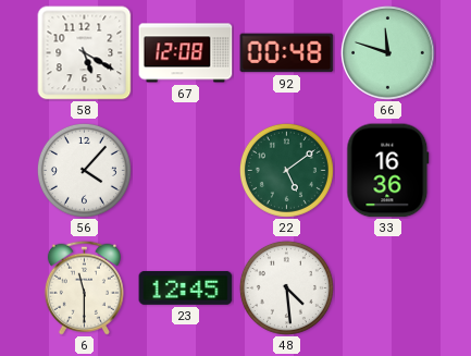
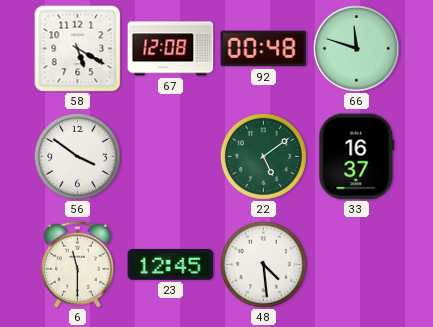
56: 4:07 -> 3:51 (77, 156)
33: 16:36 -> 16:37 (357, 157)
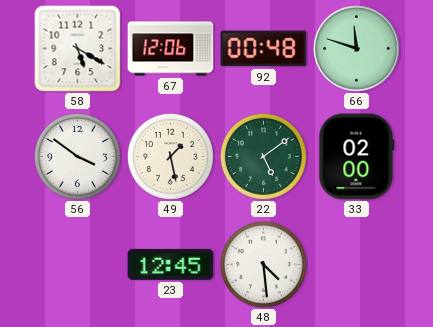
67: 12:08 -> 12:06 (171, 49)
49: none -> 1:28 (170, 156)
33: 16:37 -> 02:00 (357, 157)
6: 11:30 -> none (77, 264)
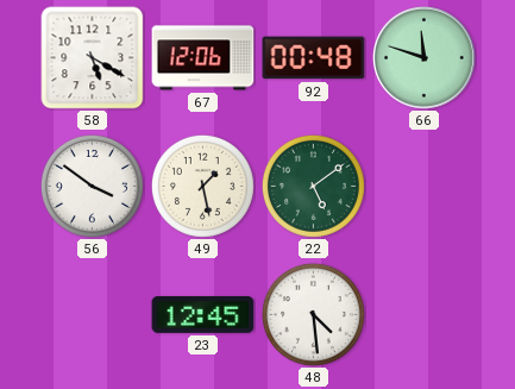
33: 02:00 -> none (357, 157)
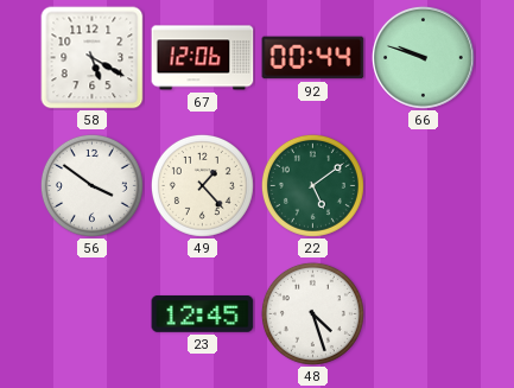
92: 00:48 -> 00:44 (313, 58)
66: 11:48 -> 9:48 (423, 57)
49: 1:28 -> 1:23 (202, 185)
48: 4:29 -> 4:27 (312, 313)
